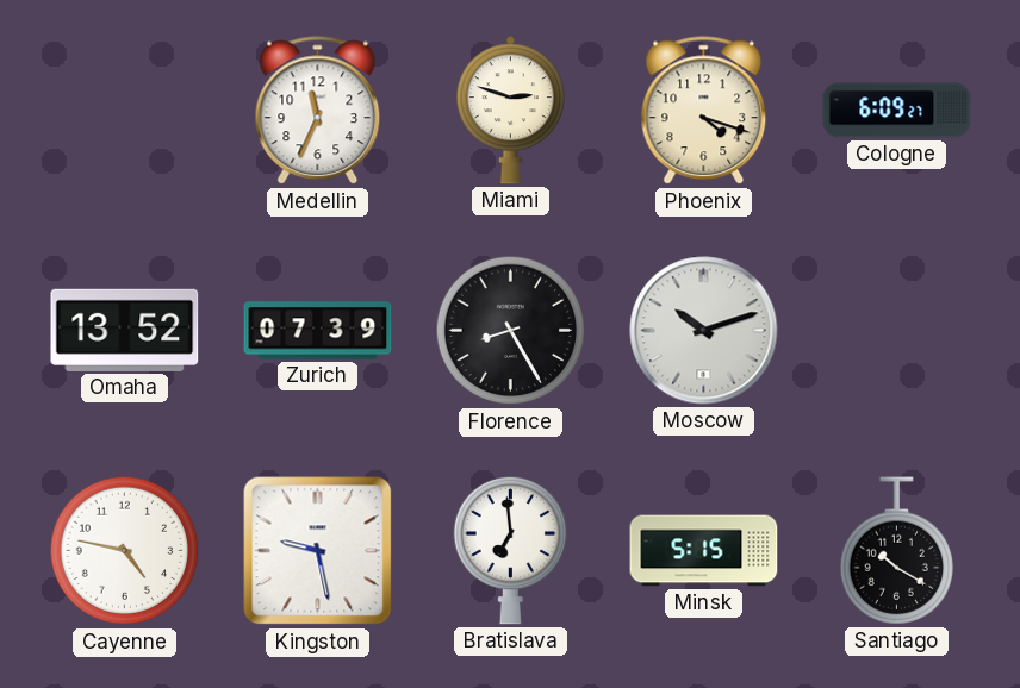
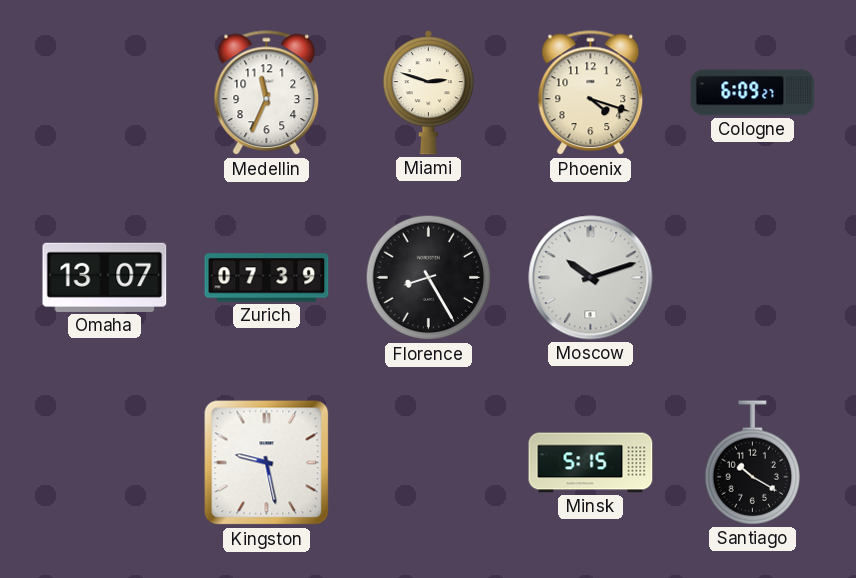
Omaha: 13:52 -> 13:07 (105, 277)
Cayenne: 4:47 -> none (125, 551)
Bratislava: 6:59 -> none (510, 550)
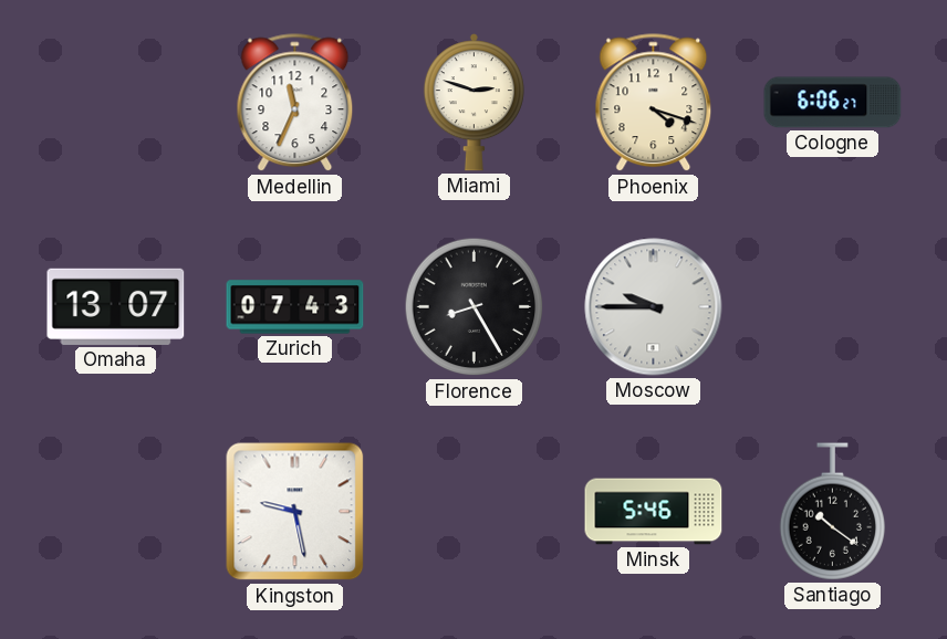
Cologne: 6:09 -> 6:06 (833, 103)
Zurich: 07:39 -> 07:43 (295, 307)
Moscow: 10:12 -> 9:45 (654, 307)
Minsk: 5:15 -> 5:46 (654, 512)
Santiago: 10:20 -> 10:21 (832, 512)
